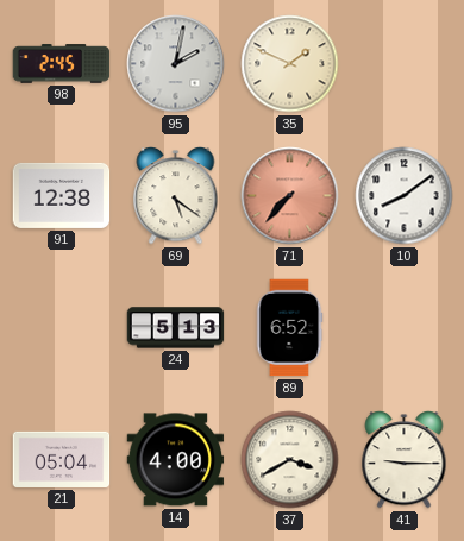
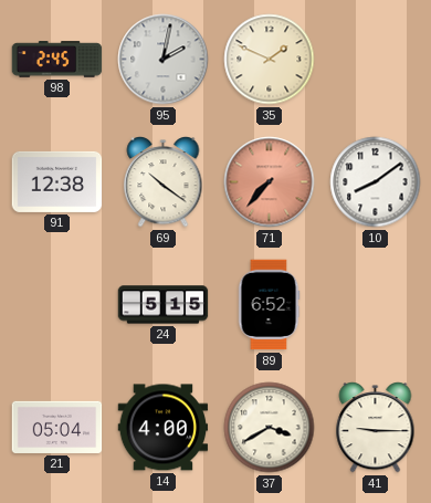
69: 5:21 -> 10:21 (164, 182)
24: 5:13 -> 5:15 (164, 305)
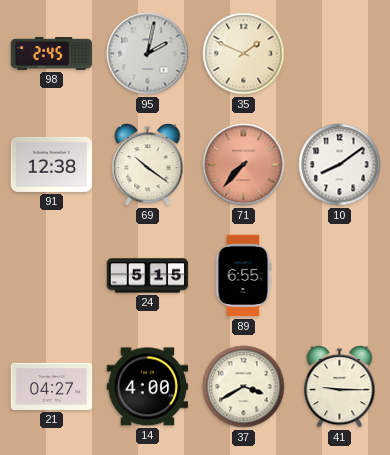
89: 6:52 -> 6:55 (243, 276)
21: 05:04 -> 04:27 (52, 386)
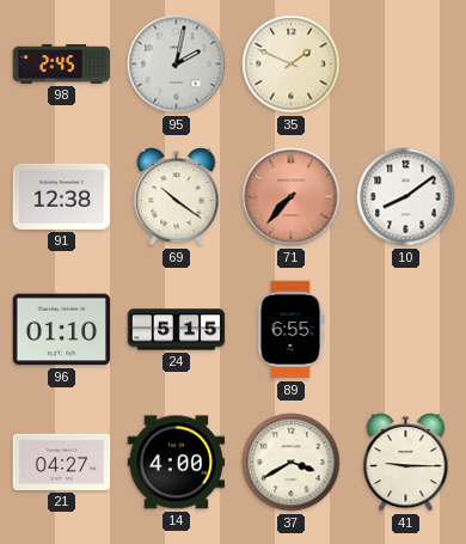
96: none -> 01:10 (62, 330)
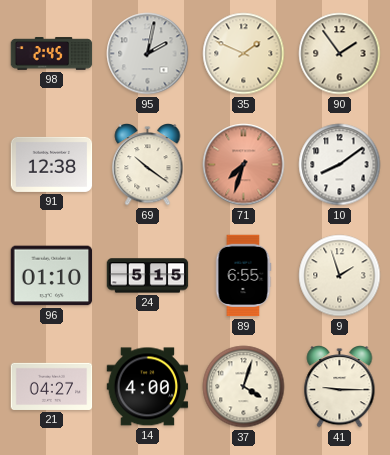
90: none -> 1:54 (340, 54)
71: 7:37 -> 7:33 (244, 165)
9: none -> 1:57 (340, 276)
37: 3:40 -> 4:03 (244, 387)
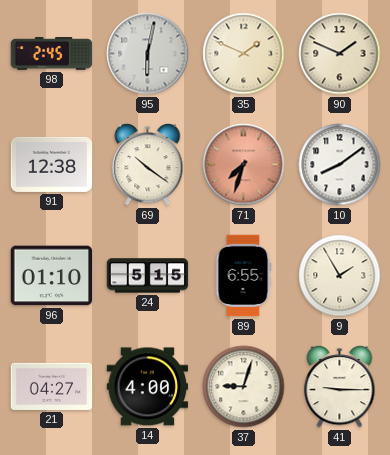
95: 2:02 -> 6:02 (148, 54)
90: 1:54 -> 1:49 (340, 54)
9: 1:57 -> 1:55 (340, 276)
37: 4:03 -> 9:03 (244, 387)
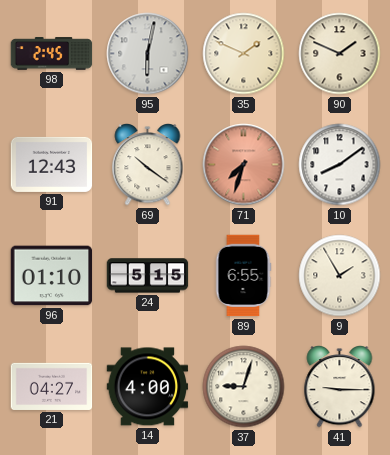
91: 12:38 -> 12:43 (52, 164)
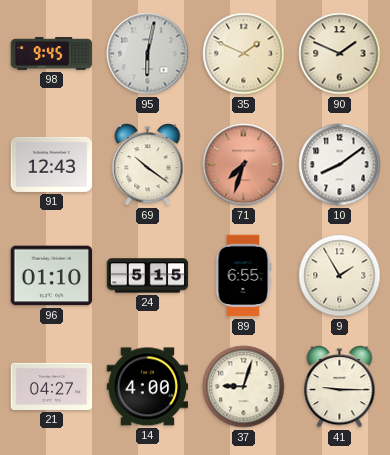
98: 2:45 -> 9:45 (52, 54)
